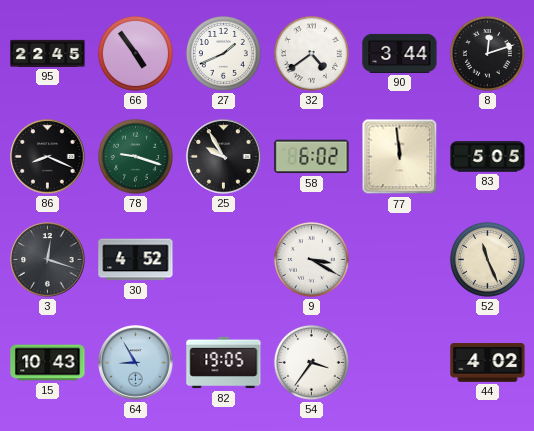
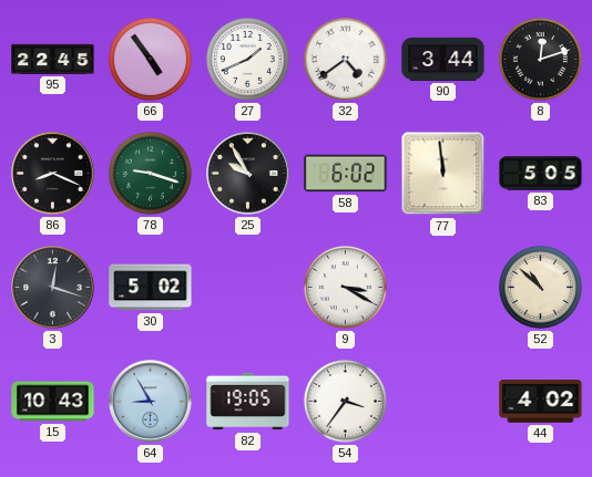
30: 4:52 -> 5:02 (151, 288)
52: 11:26 -> 10:52 (540, 287)
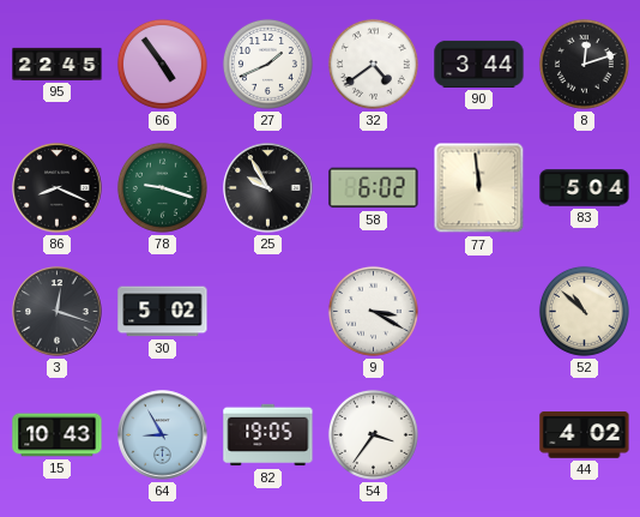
83: 5:05 -> 5:04 (585, 188)
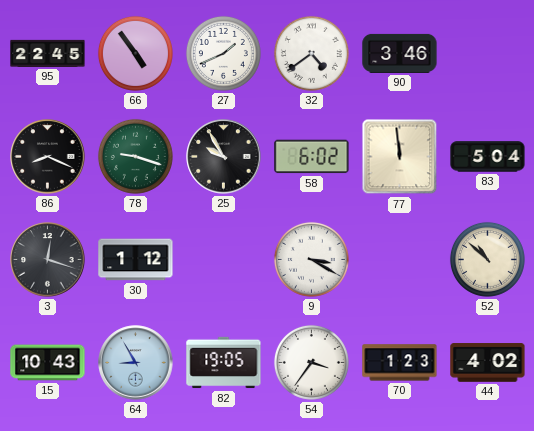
90: 3:44 -> 3:46 (400, 53)
8: 12:12 -> none (584, 64)
30: 5:02 -> 1:12 (136, 260)
70: none -> 1:23 (400, 363)
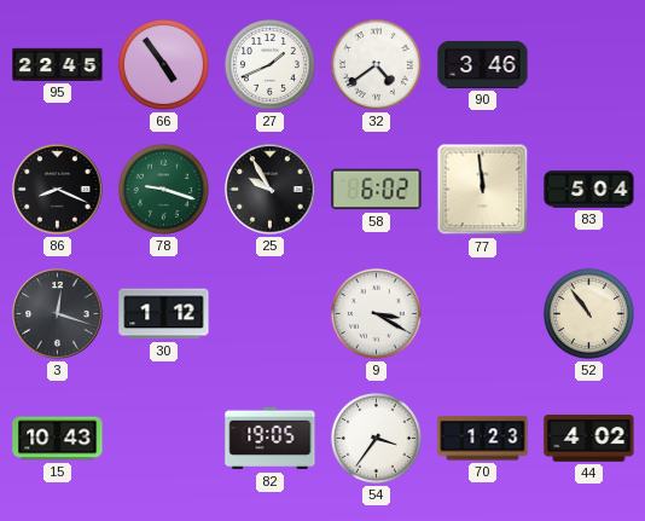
52: 10:52 -> 10:54 (588, 313)
64: 8:55 -> none (136, 363)
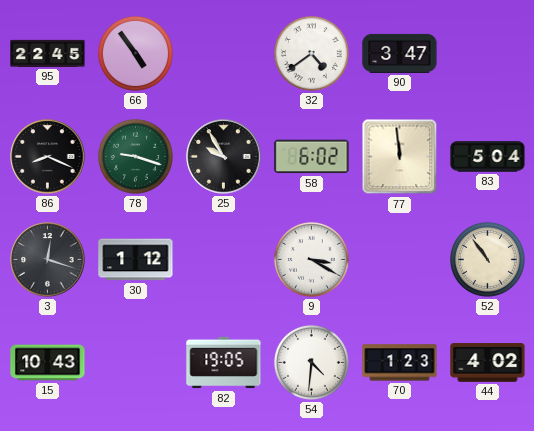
27: 1:41 -> none (269, 64)
90: 3:46 -> 3:47 (400, 53)
54: 3:36 -> 4:31 (311, 362)
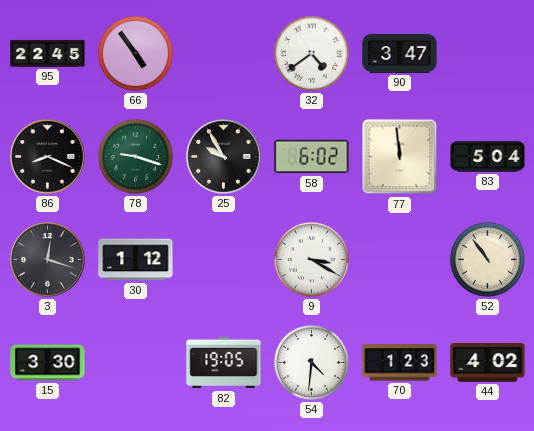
15: 10:43 -> 3:30 (48, 363)
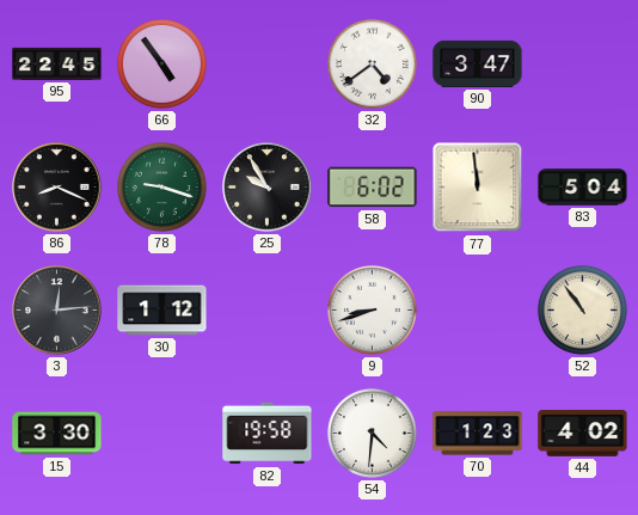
3: 12:18 -> 12:14 (57, 311)
9: 3:20 -> 8:42 (372, 309)
82: 19:05 -> 19:58 (268, 434)
